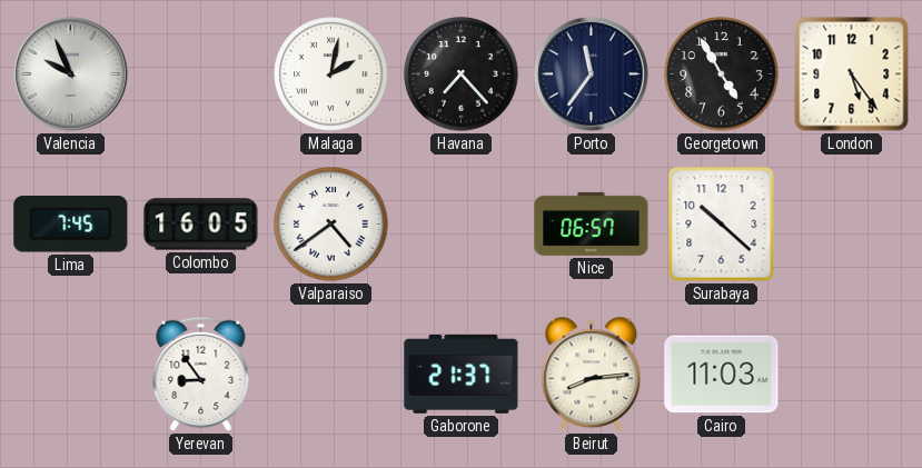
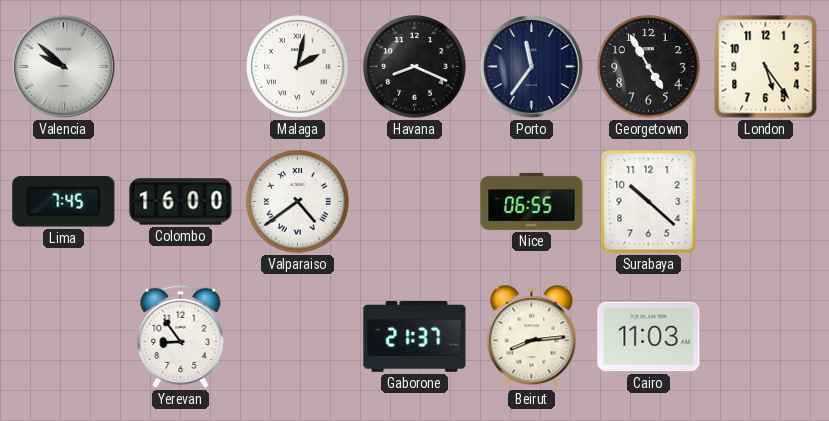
Valencia: 9:56 -> 9:52 (63, 66)
Havana: 7:23 -> 8:19 (415, 67)
Colombo: 16:05 -> 16:00 (181, 202)
Nice: 06:57 -> 06:55 (532, 201)
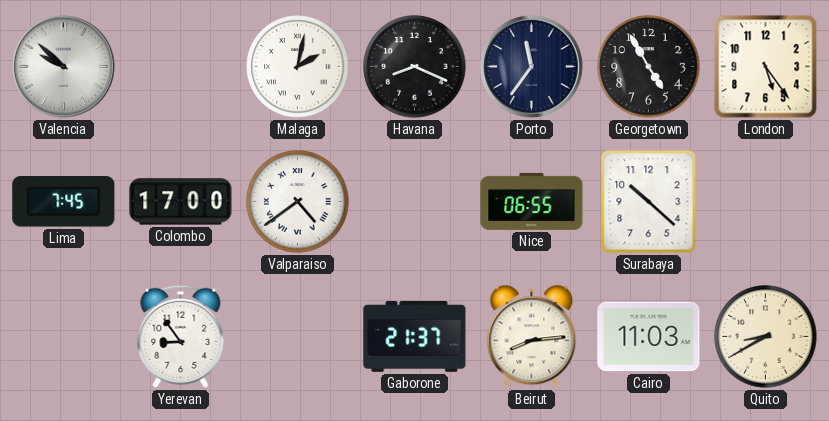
Colombo: 16:00 -> 17:00 (181, 202)
Quito: none -> 8:40 (766, 337)
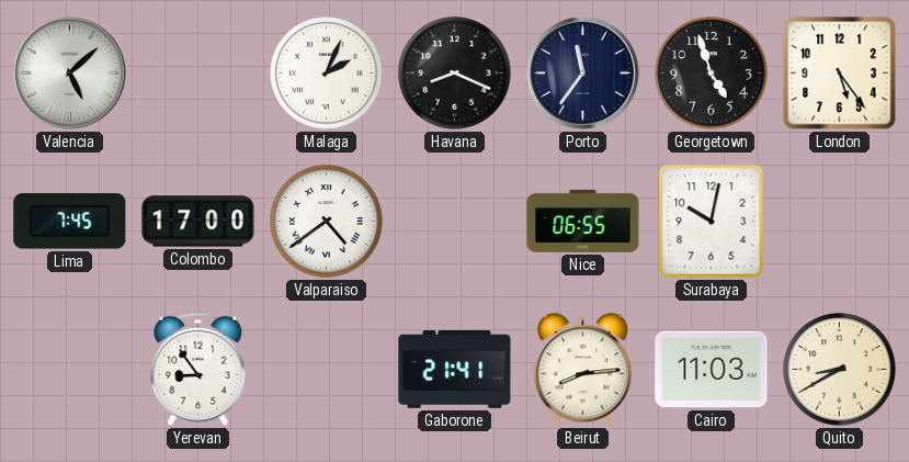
Valencia: 9:52 -> 5:08 (69, 72)
Malaga: 2:02 -> 2:04 (327, 74)
Georgetown: 4:55 -> 4:57 (712, 74)
Surabaya: 10:22 -> 10:02 (712, 222)
Gaborone: 21:37 -> 21:41 (455, 369)
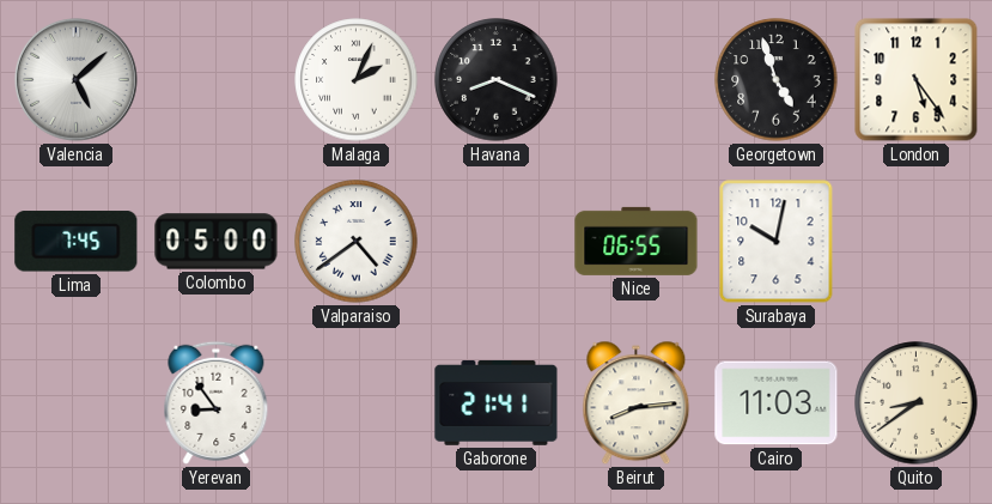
Porto: 11:36 -> none (582, 72)
Colombo: 17:00 -> 05:00 (217, 242)
Quito: 8:40 -> 8:39 (917, 403)
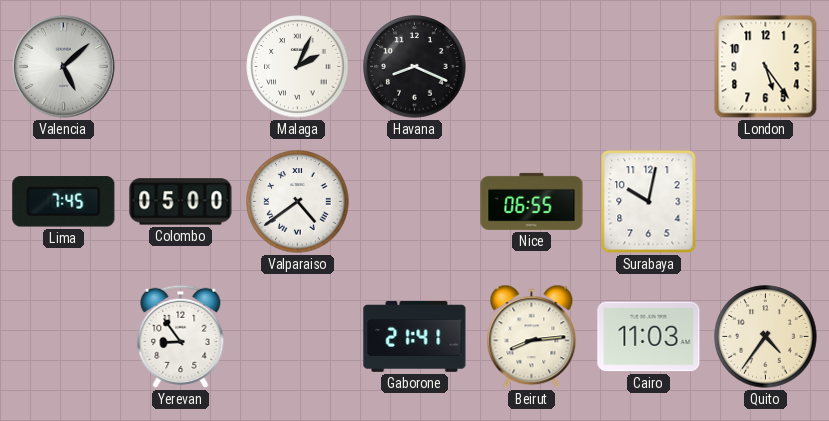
Georgetown: 4:57 -> none (777, 80)
Quito: 8:39 -> 4:36 (766, 337)
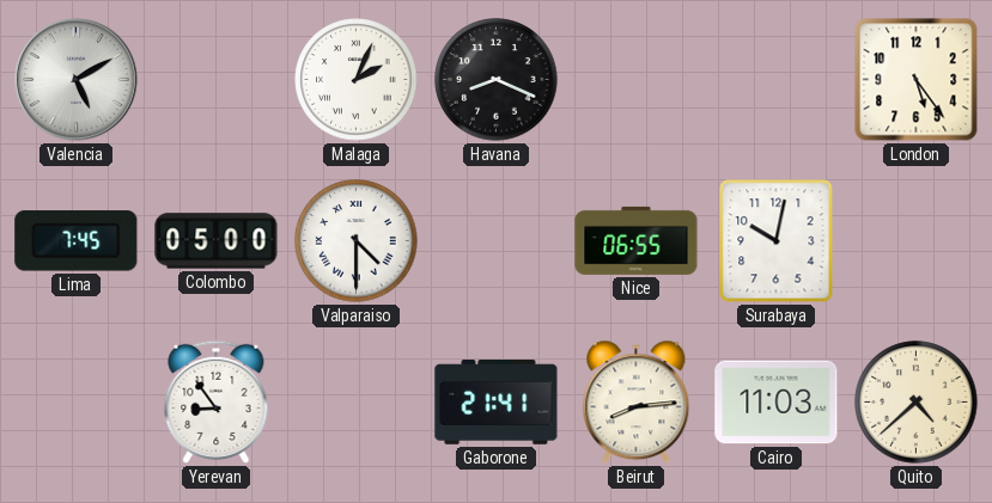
Valencia: 5:08 -> 5:10 (75, 79)
Valparaiso: 4:39 -> 4:30 (357, 241)
Quito: 4:36 -> 4:38 (917, 403)
